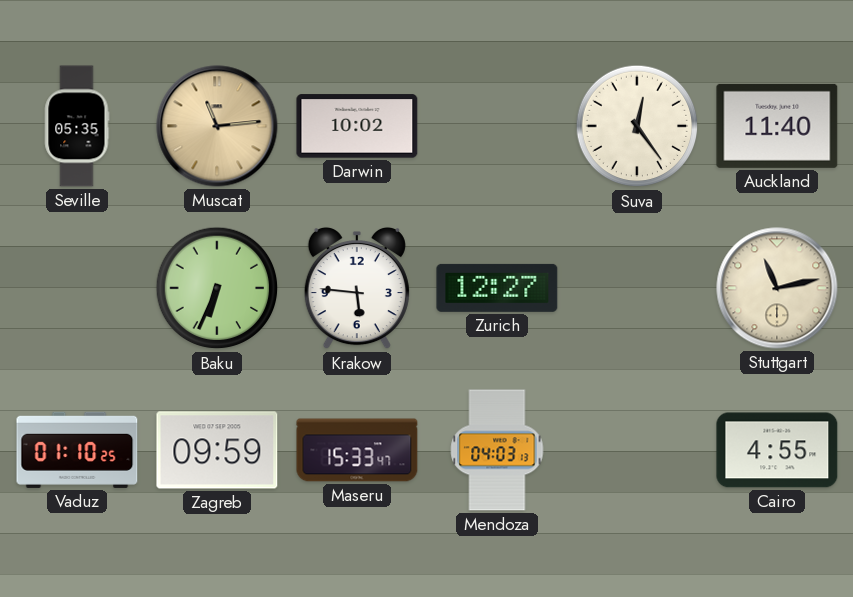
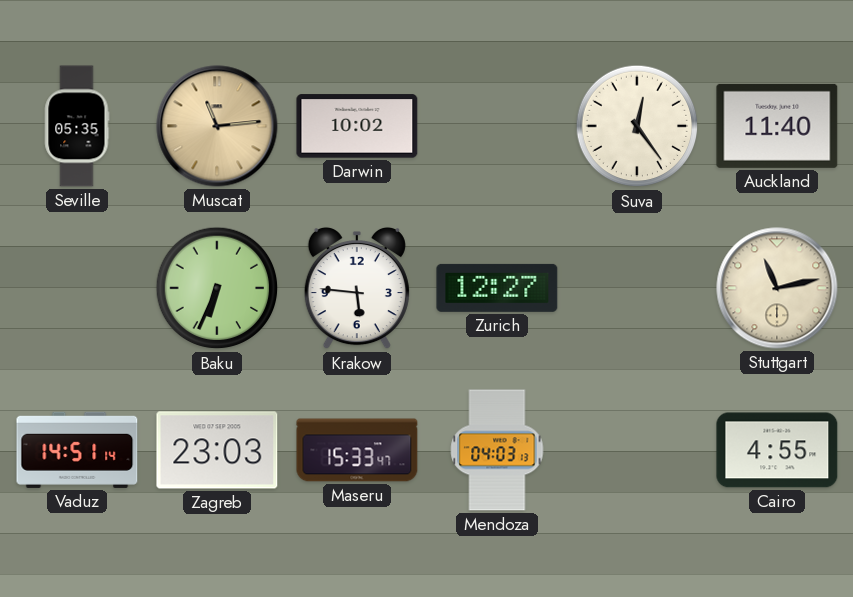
Vaduz: 01:10 -> 14:51 (77, 450)
Zagreb: 09:59 -> 23:03 (217, 450)
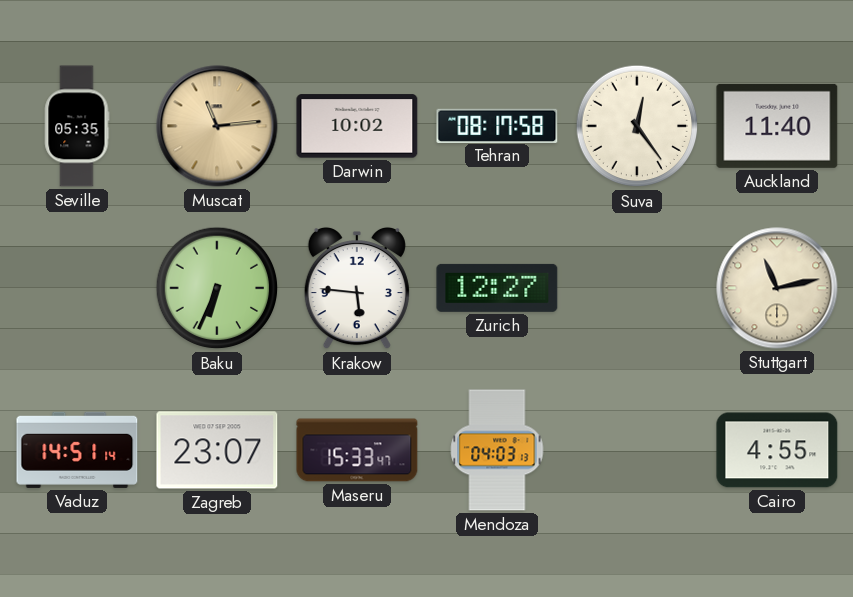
Tehran: none -> 08:17 (497, 125)
Zagreb: 23:03 -> 23:07 (217, 450)
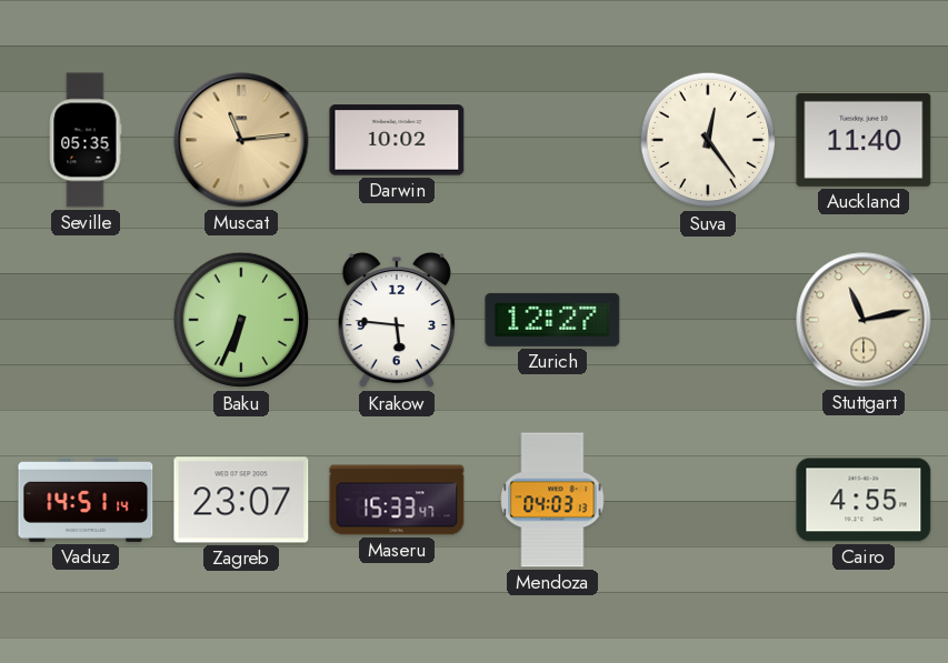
Tehran: 08:17 -> none (497, 125)
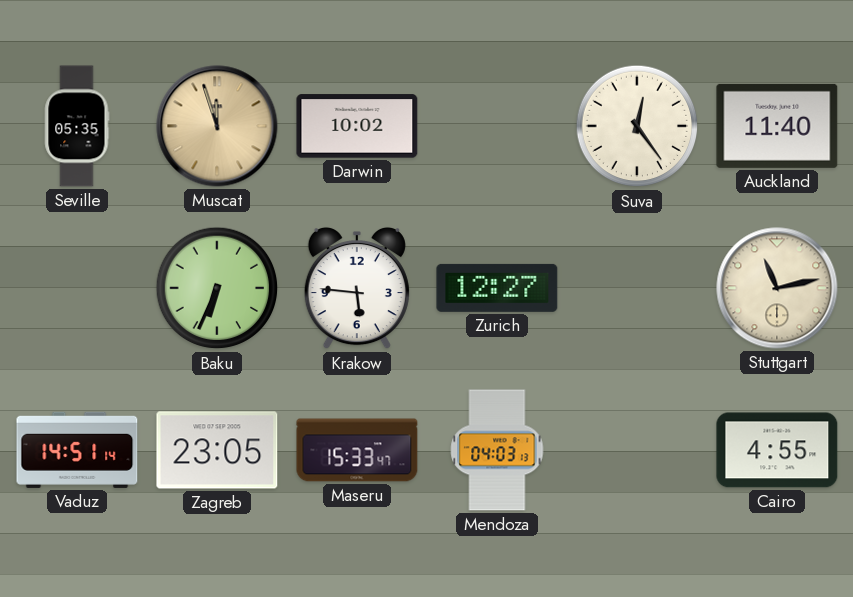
Muscat: 11:14 -> 11:57 (217, 126)
Zagreb: 23:07 -> 23:05 (217, 450)
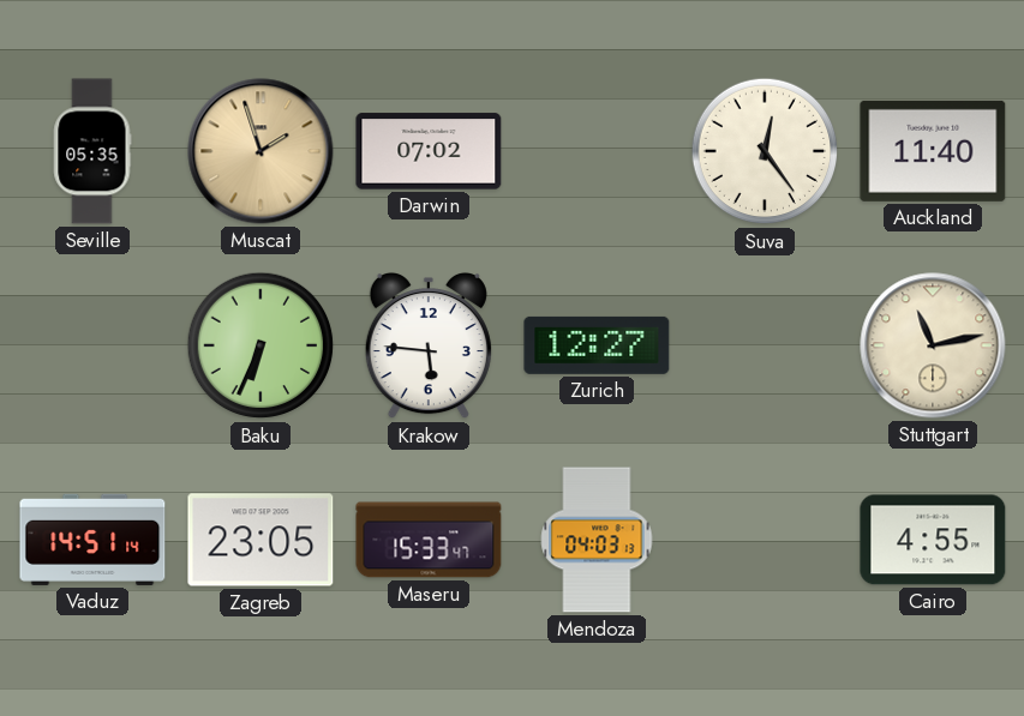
Muscat: 11:57 -> 1:57 (261, 151)
Darwin: 10:02 -> 07:02 (429, 151)
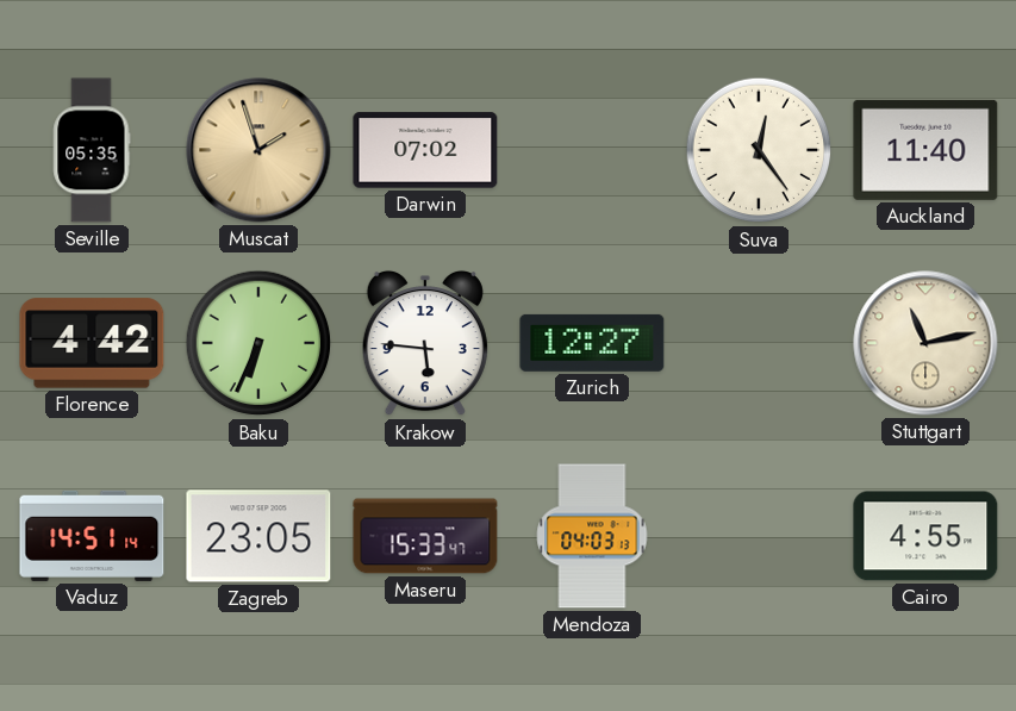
Florence: none -> 4:42 (92, 343)
